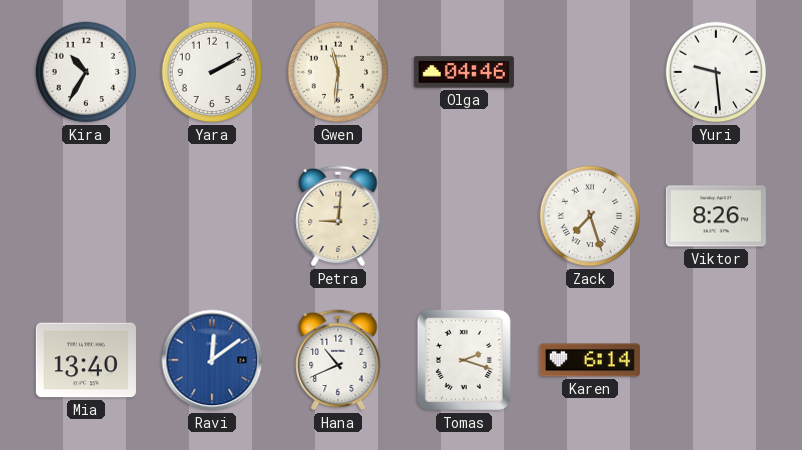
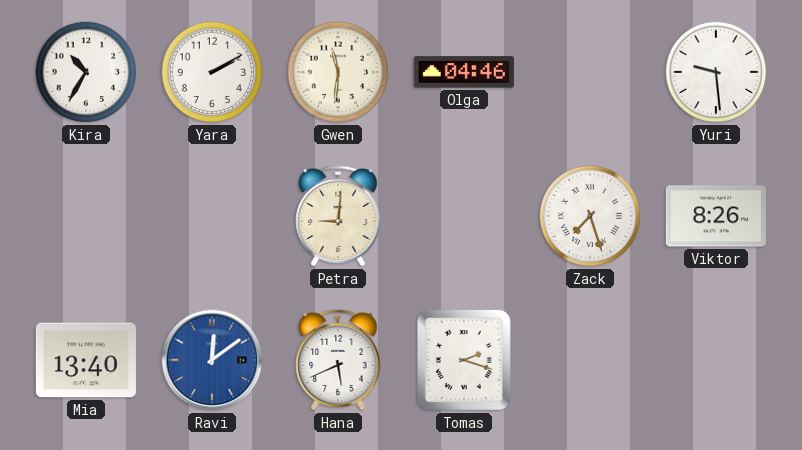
Hana: 10:41 -> 5:41 (338, 360)
Karen: 6:14 -> none (590, 360)
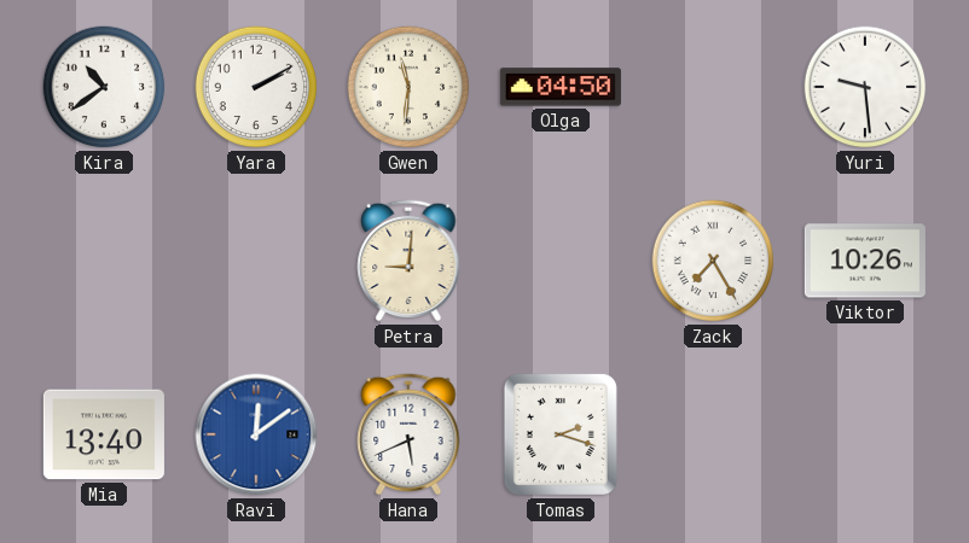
Kira: 10:35 -> 10:39 (104, 87)
Olga: 04:46 -> 04:50 (561, 87)
Zack: 7:27 -> 7:25 (713, 261)
Viktor: 8:26 -> 10:26 (865, 261)
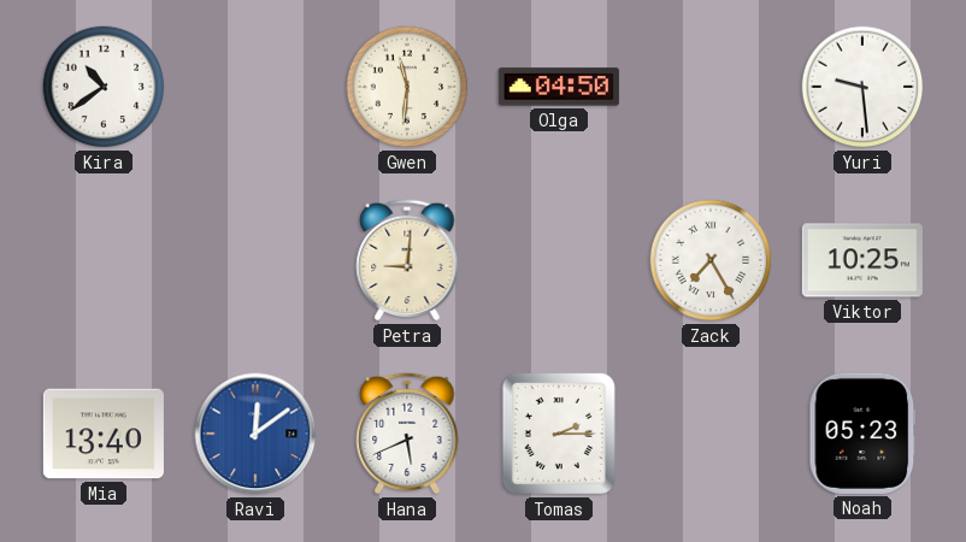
Yara: 2:10 -> none (256, 87)
Viktor: 10:26 -> 10:25 (862, 260)
Tomas: 2:18 -> 2:15 (559, 434)
Noah: none -> 05:23 (862, 434)
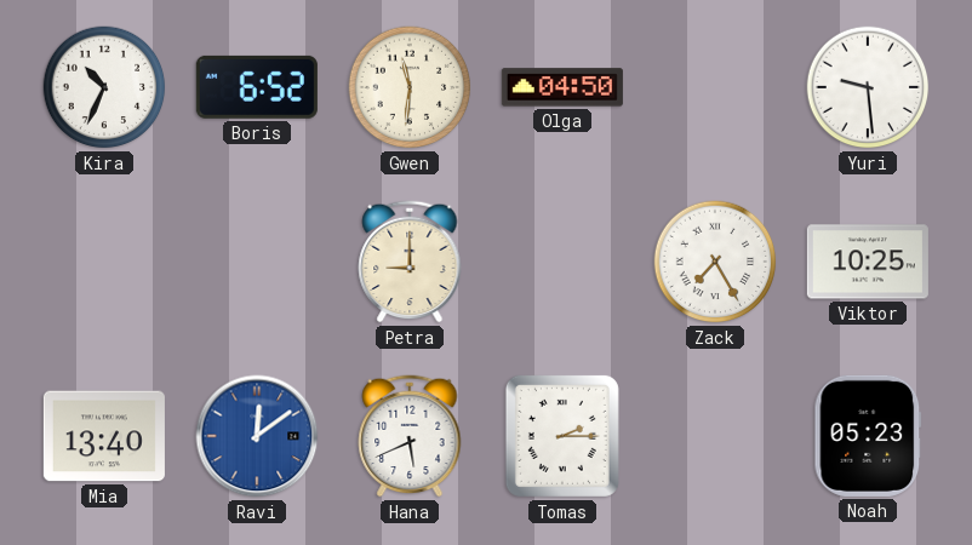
Kira: 10:39 -> 10:34 (104, 87)
Boris: none -> 6:52 (257, 87)
Petra: 9:01 -> 9:00 (410, 262)
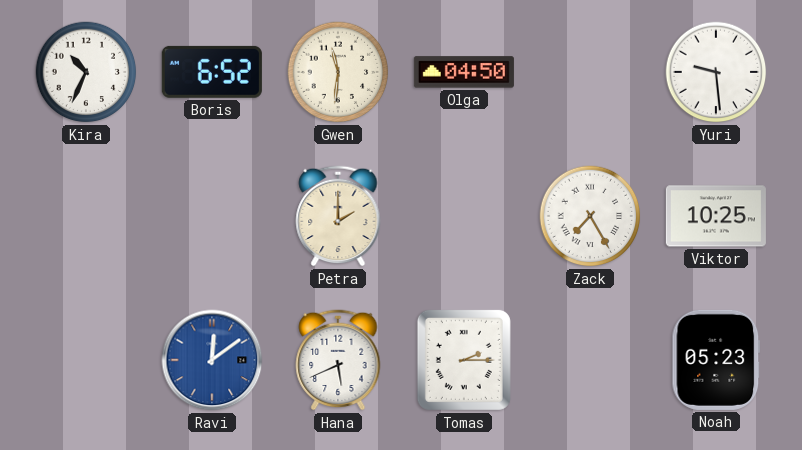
Petra: 9:00 -> 2:00 (338, 216)
Mia: 13:40 -> none (104, 436)
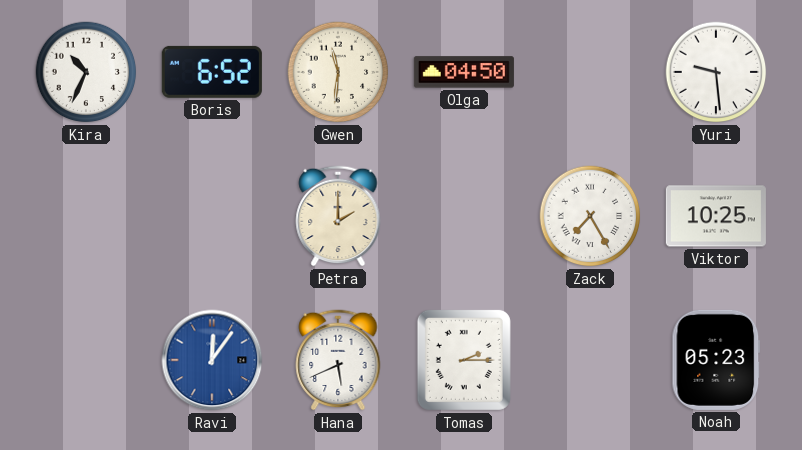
Ravi: 12:09 -> 12:06 (212, 360)
